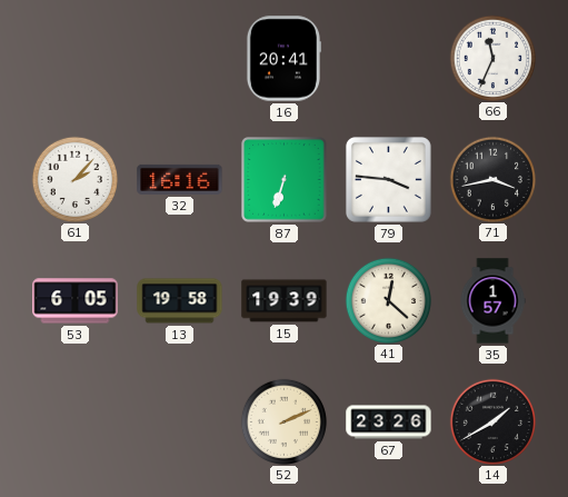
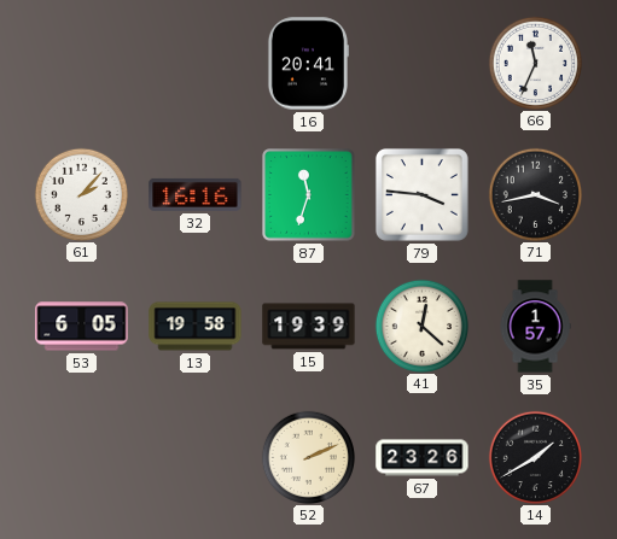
87: 6:33 -> 11:33 (309, 195)
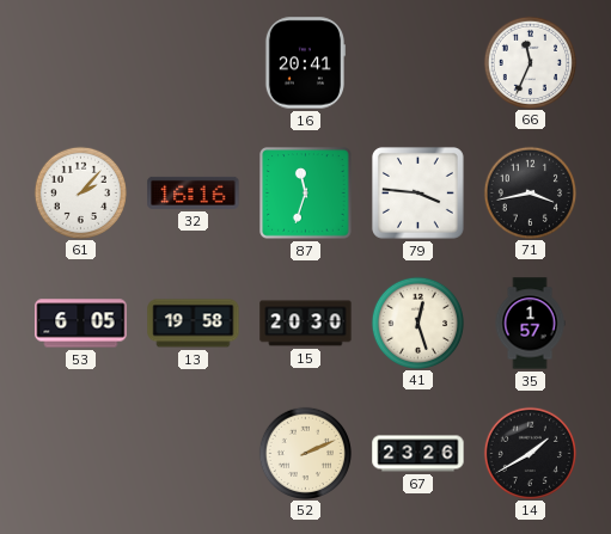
15: 19:39 -> 20:30 (306, 324)
41: 12:22 -> 12:27 (417, 323)
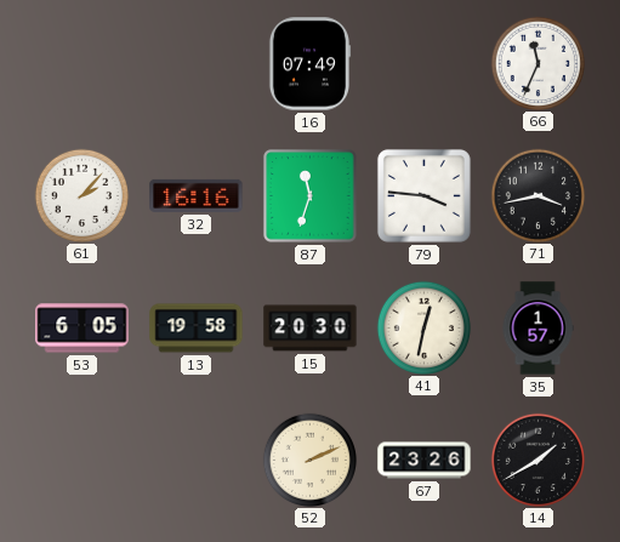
16: 20:41 -> 07:49 (308, 64)
41: 12:27 -> 12:32 (423, 327)
